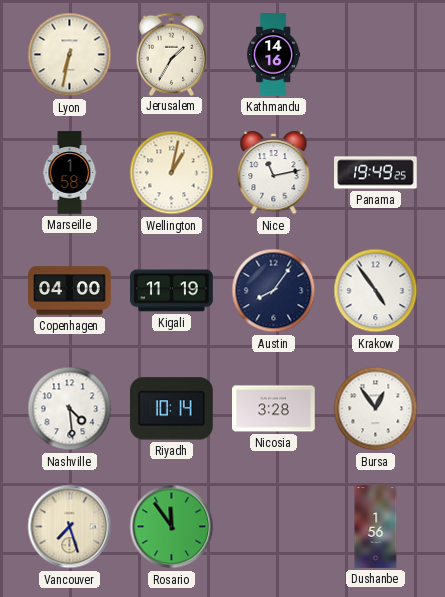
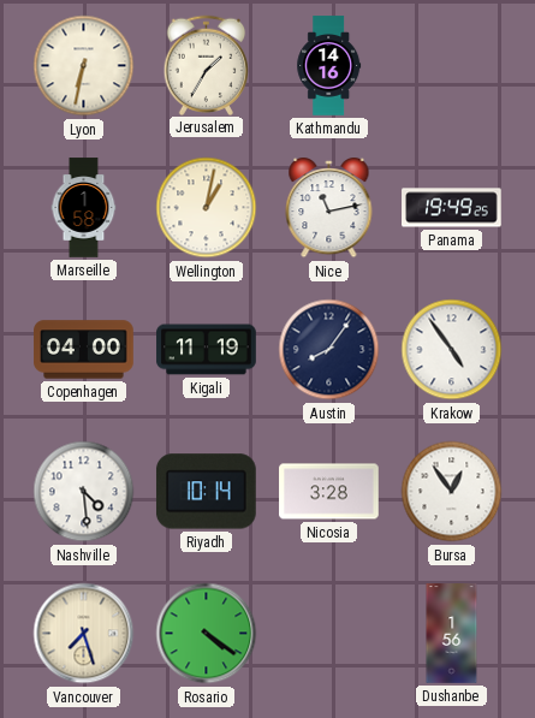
Rosario: 11:54 -> 4:21 (207, 634)
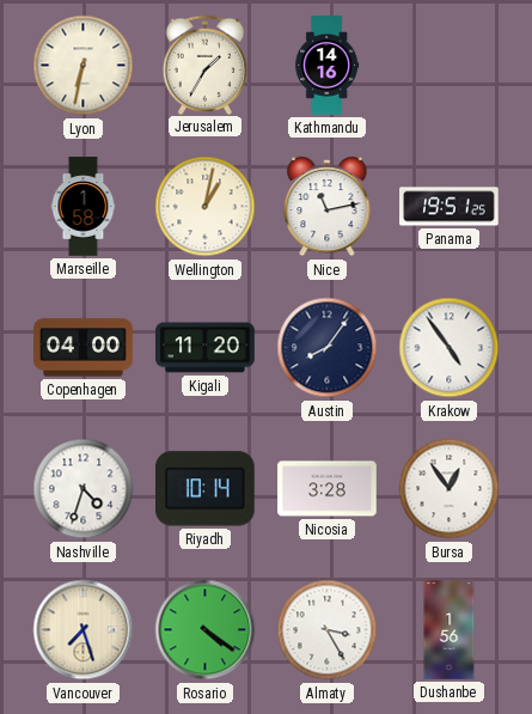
Panama: 19:49 -> 19:51 (450, 207)
Kigali: 11:19 -> 11:20 (206, 348)
Nashville: 4:29 -> 4:33 (84, 489)
Almaty: none -> 3:25 (328, 630)
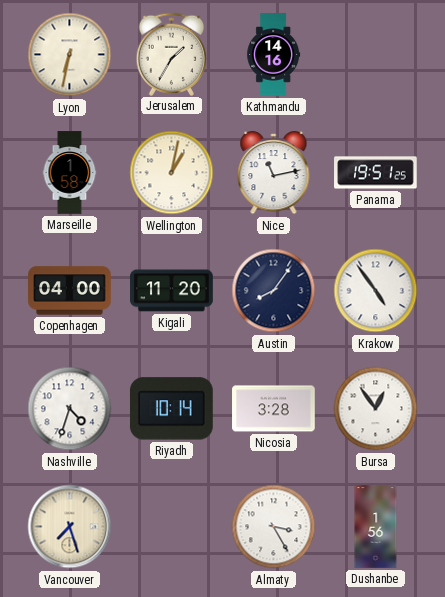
Rosario: 4:21 -> none (206, 630)
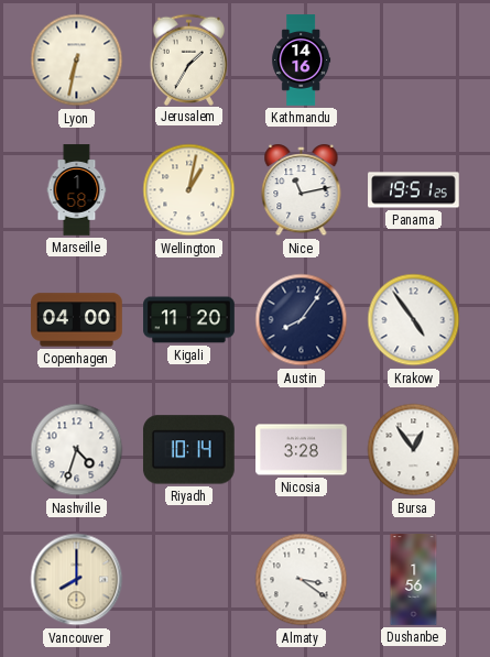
Vancouver: 7:27 -> 8:00 (77, 580)
Almaty: 3:25 -> 3:21 (302, 580)
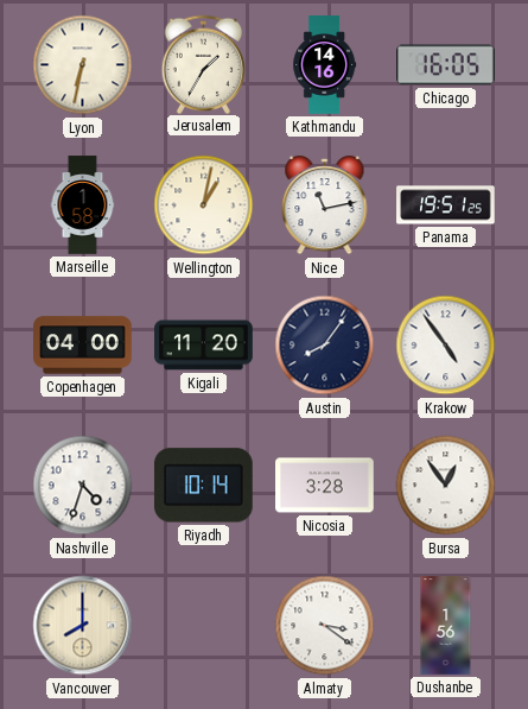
Chicago: none -> 16:05 (446, 65)
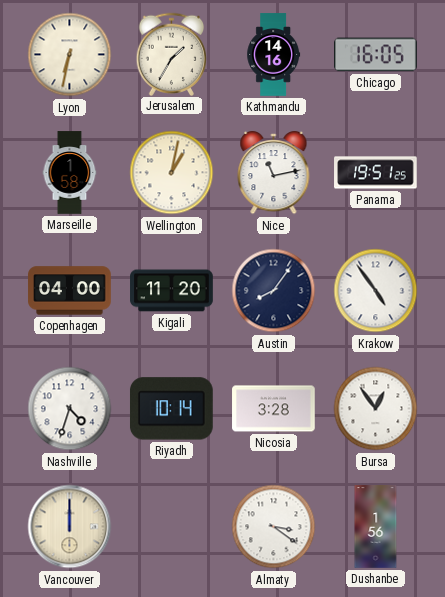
Vancouver: 8:00 -> 12:00 (70, 527)
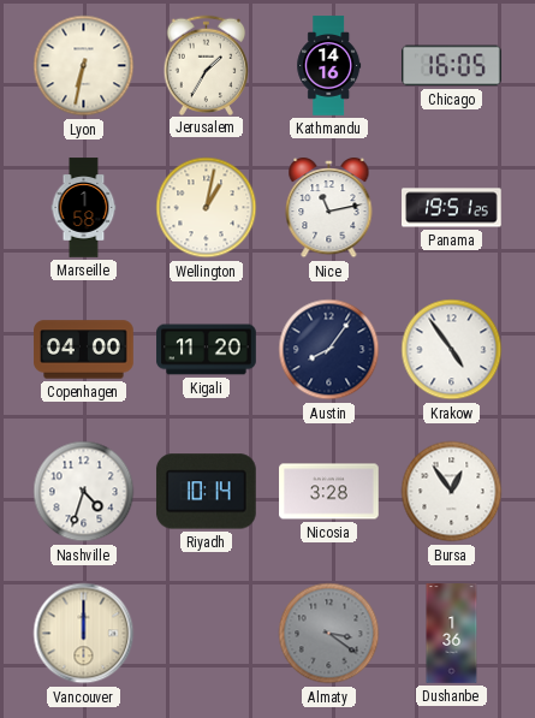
Almaty dial: white -> grey (329, 634)
Dushanbe: 1:56 -> 1:36 (452, 634)
